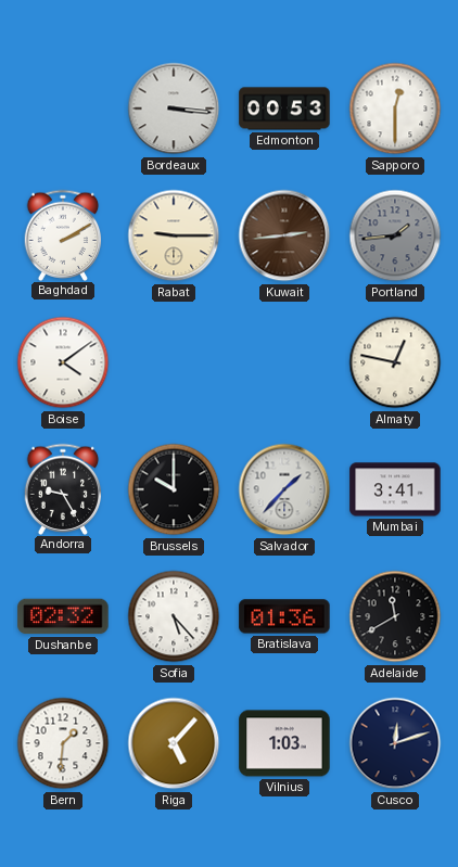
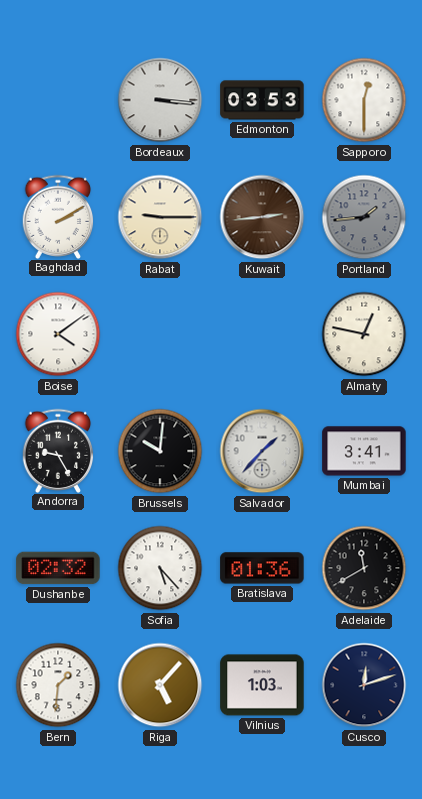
Edmonton: 00:53 -> 03:53 (262, 100)
Brussels: 10:00 -> 10:01 (160, 451)
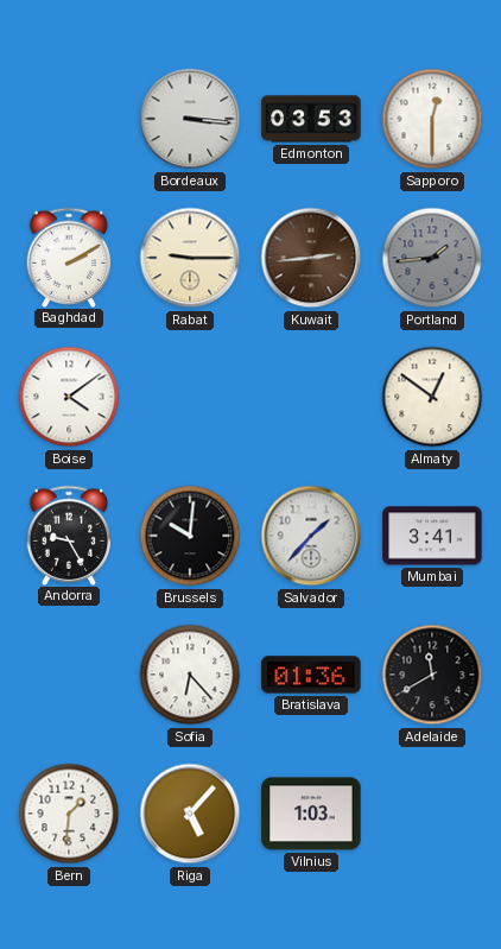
Almaty: 12:47 -> 12:51 (432, 397)
Dushanbe: 02:32 -> none (58, 568)
Sofia: 5:23 -> 6:23 (190, 675)
Cusco: 12:12 -> none (364, 685)
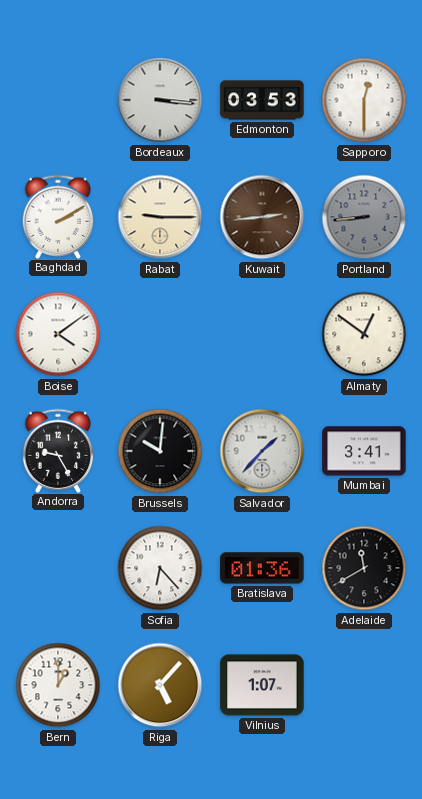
Portland: 1:44 -> 8:44 (364, 217)
Bern: 1:31 -> 1:00 (58, 685)
Vilnius: 1:03 -> 1:07 (262, 685)
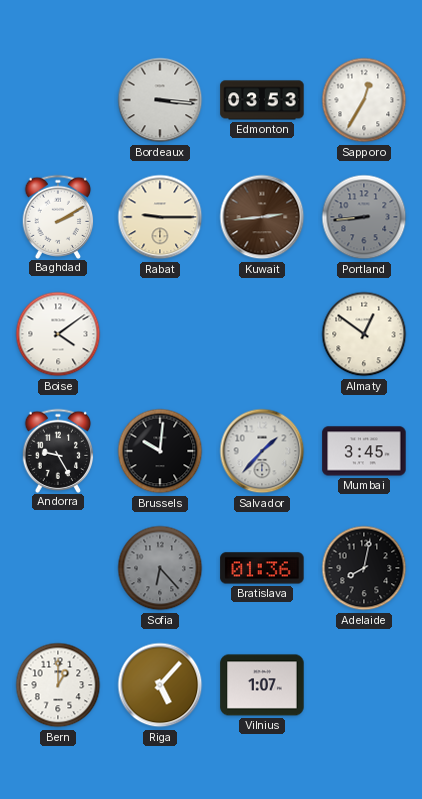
Sapporo: 12:30 -> 12:35 (364, 100)
Mumbai: 3:41 -> 3:45 (364, 451)
Sofia dial: white -> grey (160, 568)
Adelaide: 11:40 -> 8:02 (364, 568)
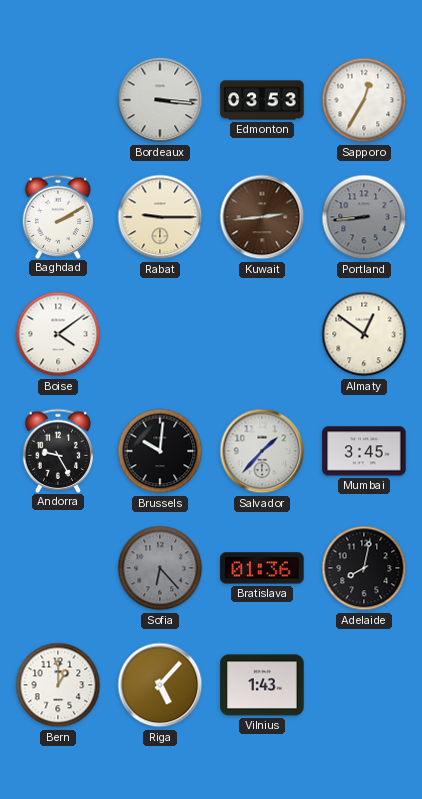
Vilnius: 1:07 -> 1:43 (262, 685)
